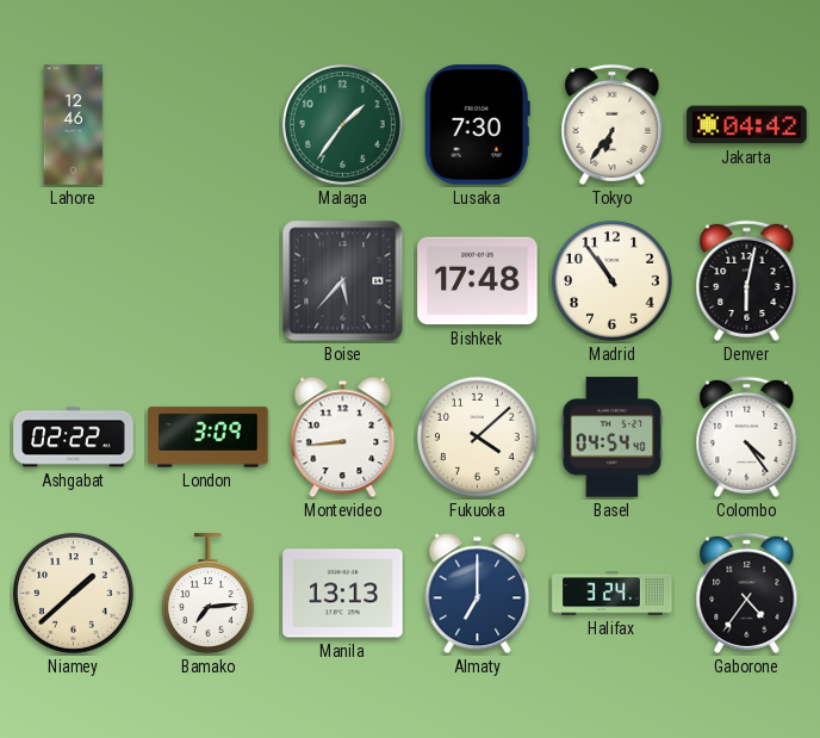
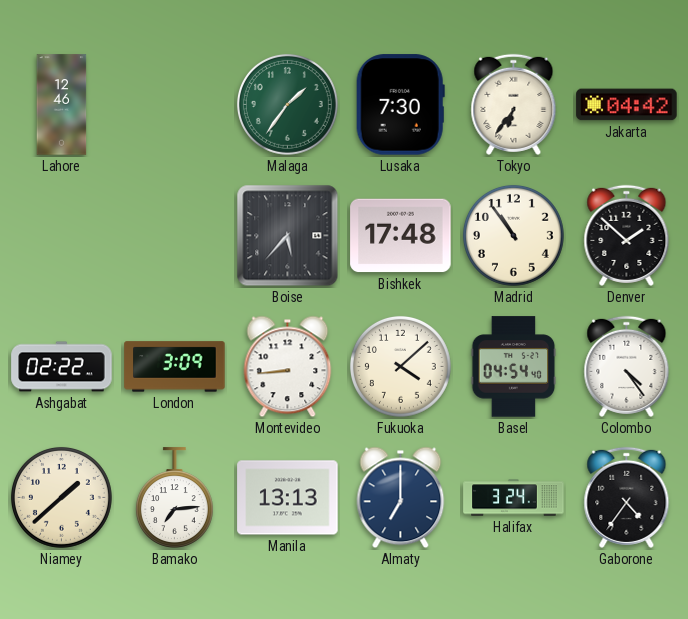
Denver: 6:02 -> 1:52 (627, 235)
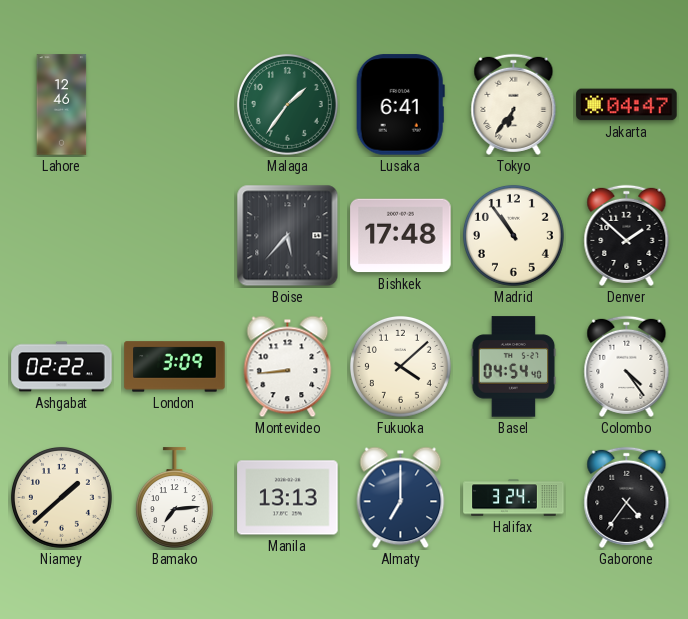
Lusaka: 7:30 -> 6:41 (400, 105)
Jakarta: 04:42 -> 04:47 (627, 105)
